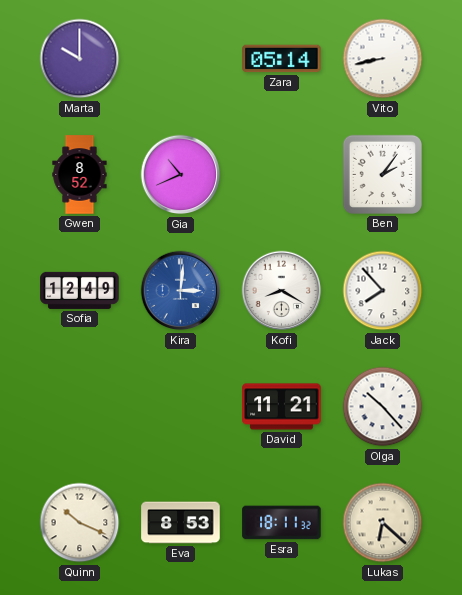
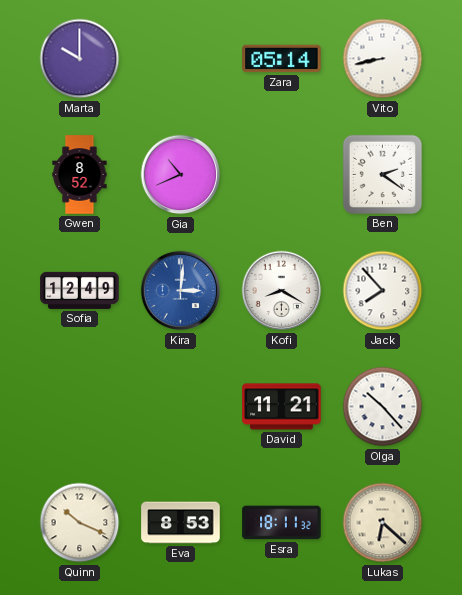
Ben: 2:06 -> 2:21 (382, 174)
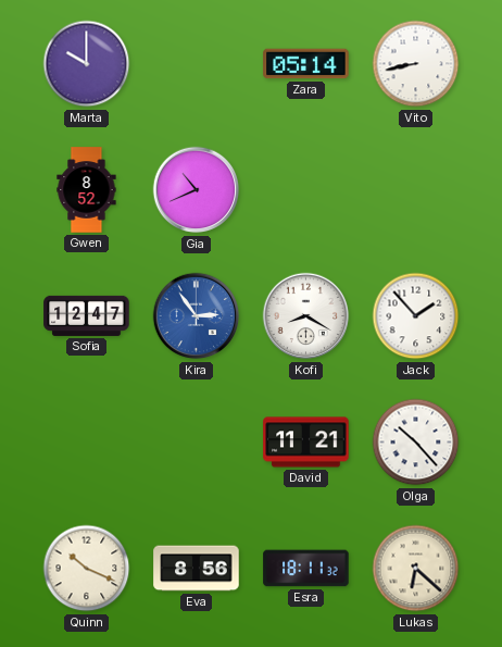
Ben: 2:21 -> none (382, 174)
Sofia: 12:49 -> 12:47 (87, 315)
Kira: 3:01 -> 2:54 (197, 316)
Jack: 7:53 -> 1:53 (416, 316)
Eva: 8:53 -> 8:56 (197, 569)
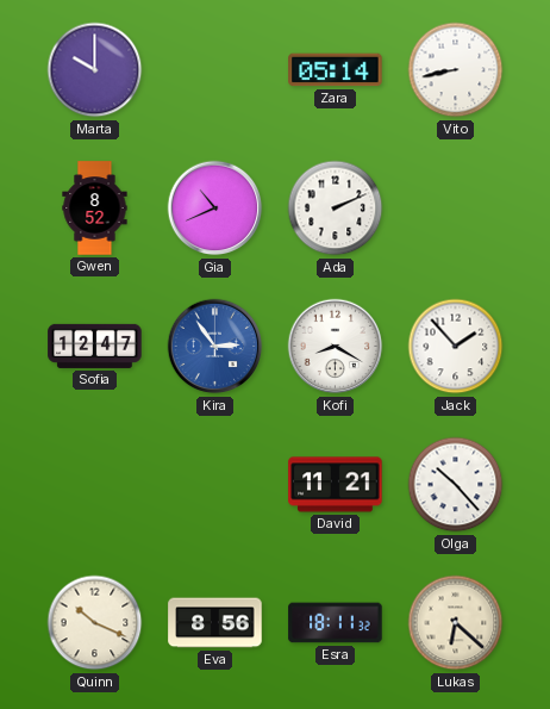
Ada: none -> 2:11 (336, 209)
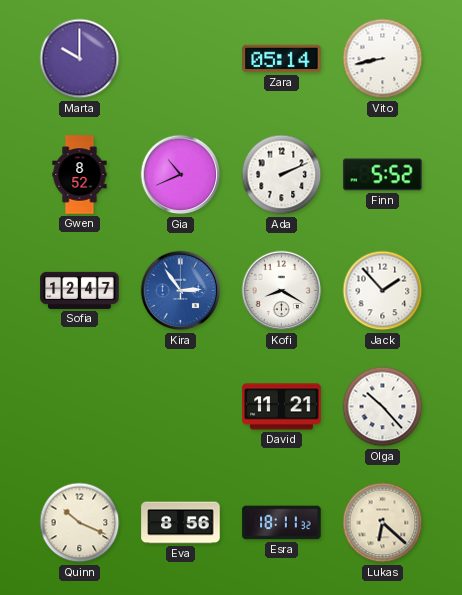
Finn: none -> 5:52 (383, 175)
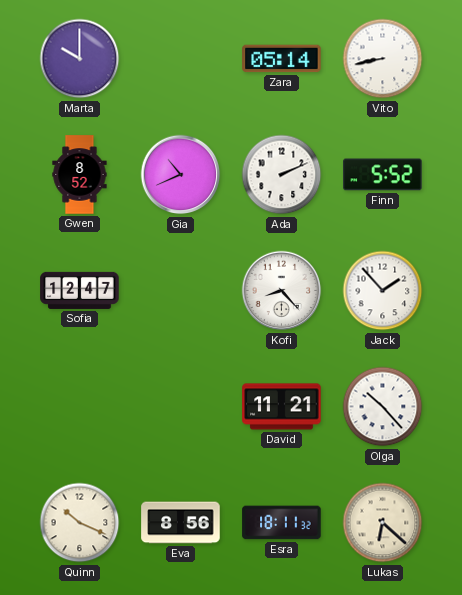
Kira: 2:54 -> none (181, 291)
Kofi: 8:20 -> 8:23 (282, 291)
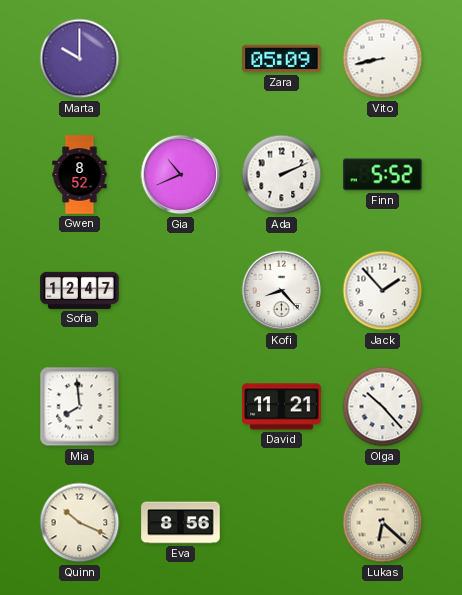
Zara: 05:14 -> 05:09 (282, 59)
Mia: none -> 7:59 (80, 407)
Esra: 18:11 -> none (282, 523)
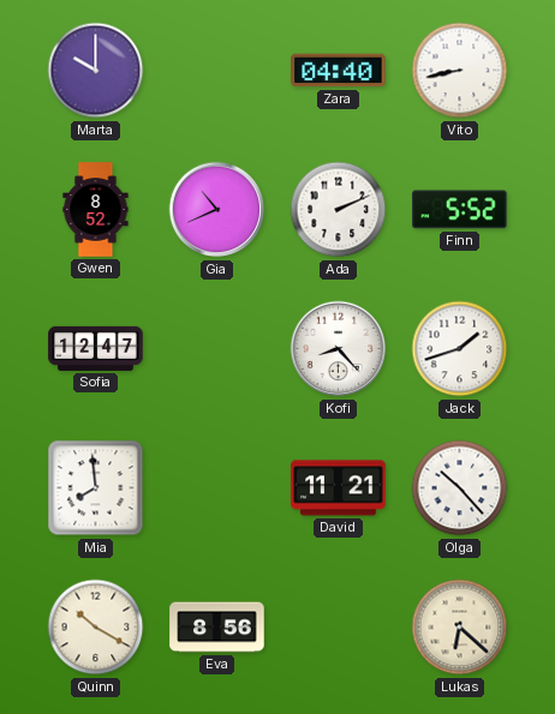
Zara: 05:09 -> 04:40 (339, 71)
Jack: 1:53 -> 1:42 (460, 349)
Quinn: 10:19 -> 10:20 (96, 628)
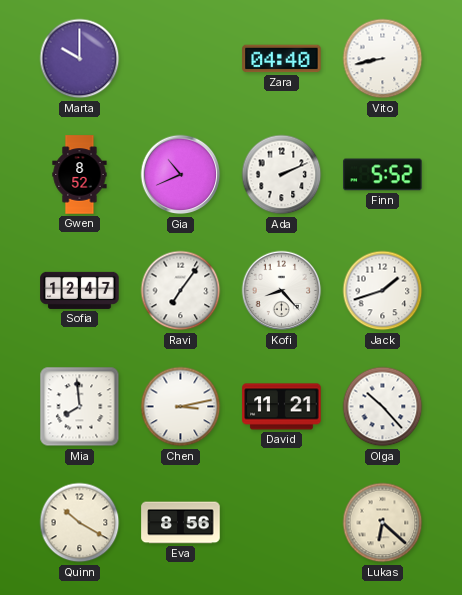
Ravi: none -> 7:06 (181, 291)
Chen: none -> 3:13 (181, 407)
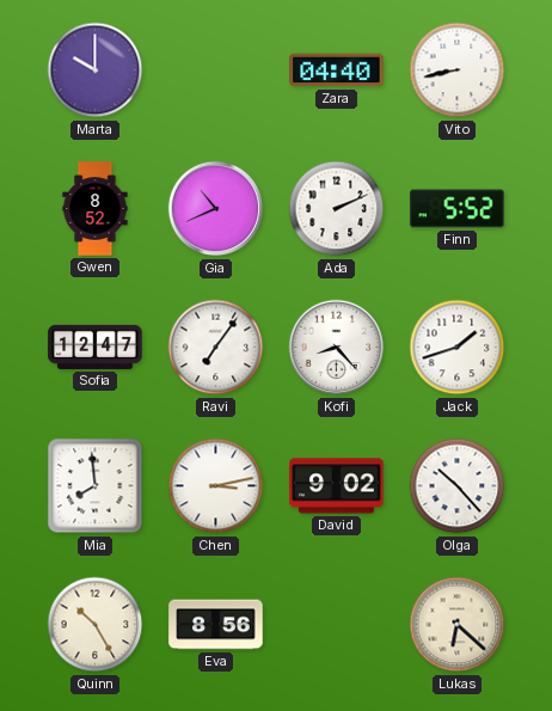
David: 11:21 -> 9:02 (337, 486)
Quinn: 10:20 -> 10:25 (96, 625)
